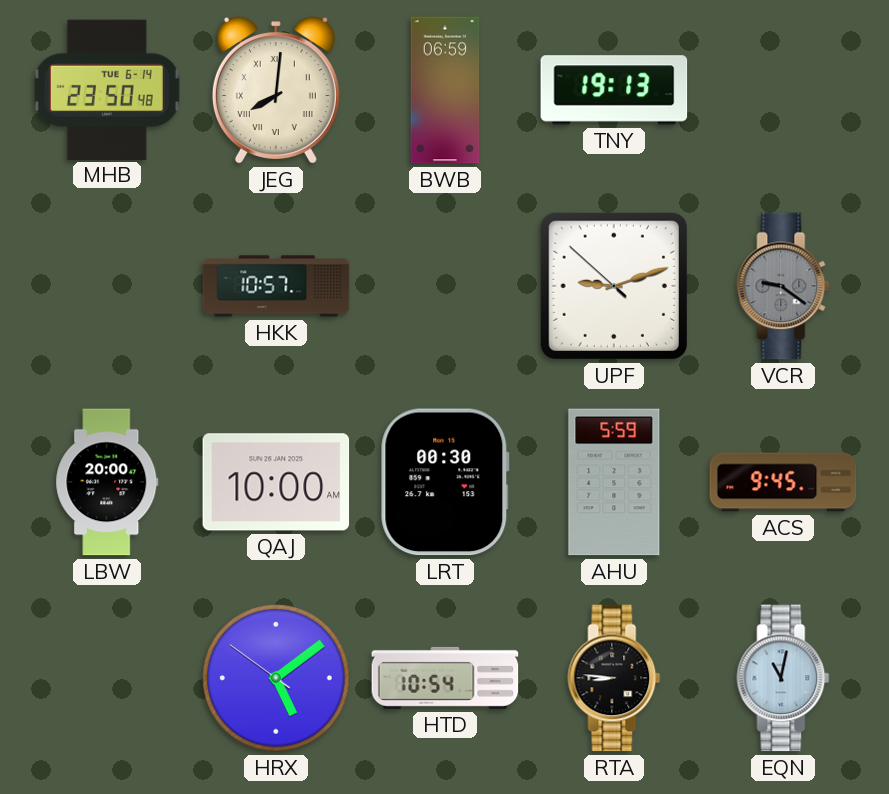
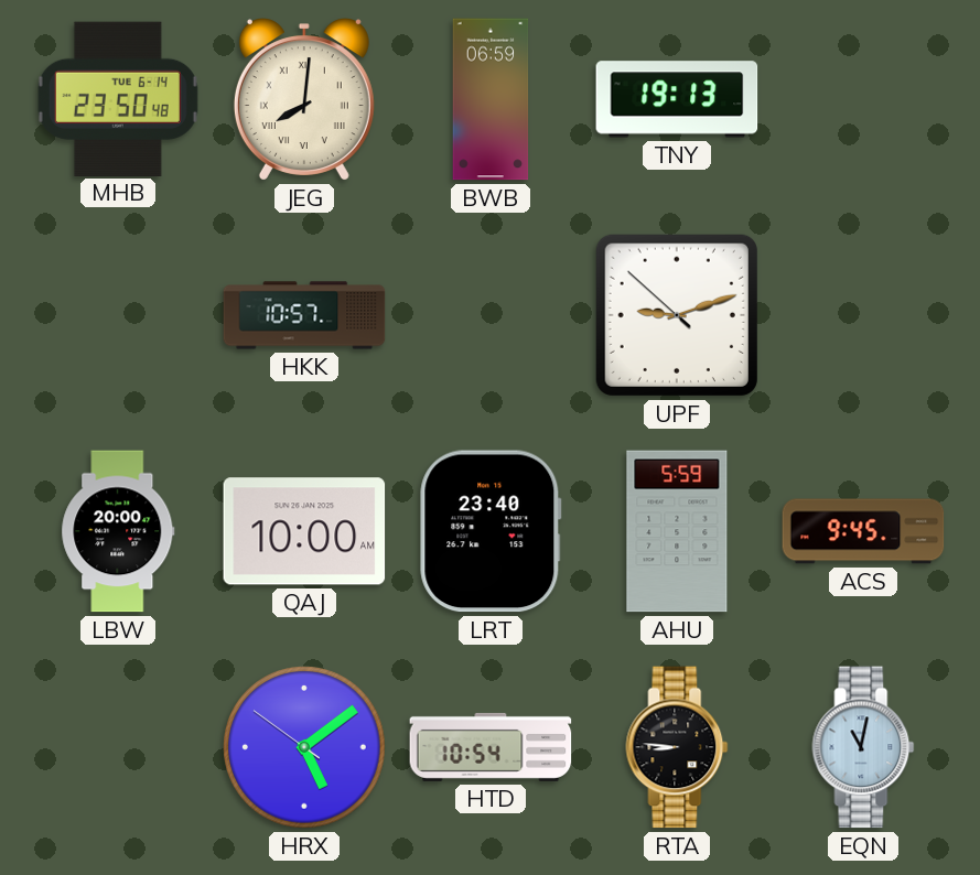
VCR: 9:21 -> none (783, 286)
LRT: 00:30 -> 23:40 (491, 531)
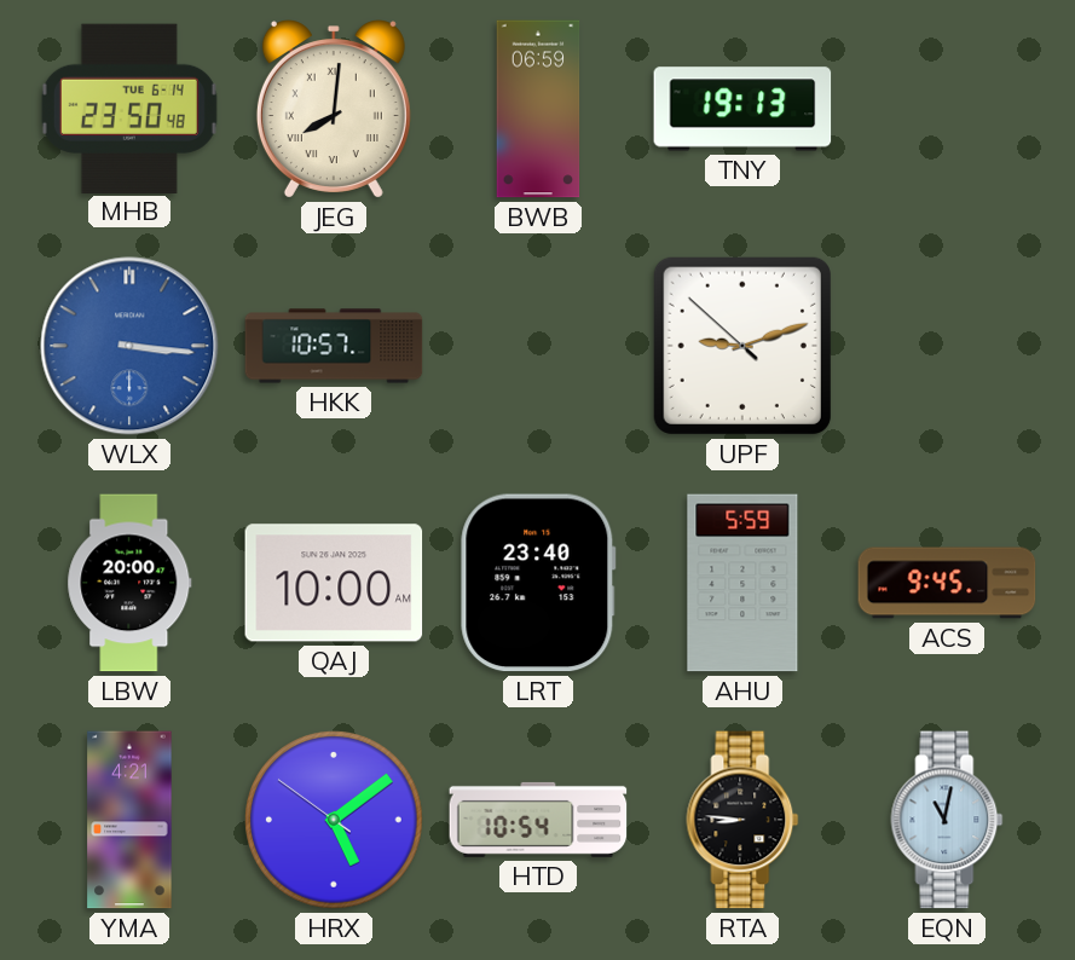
WLX: none -> 3:16 (129, 346)
YMA: none -> 4:21 (129, 820)
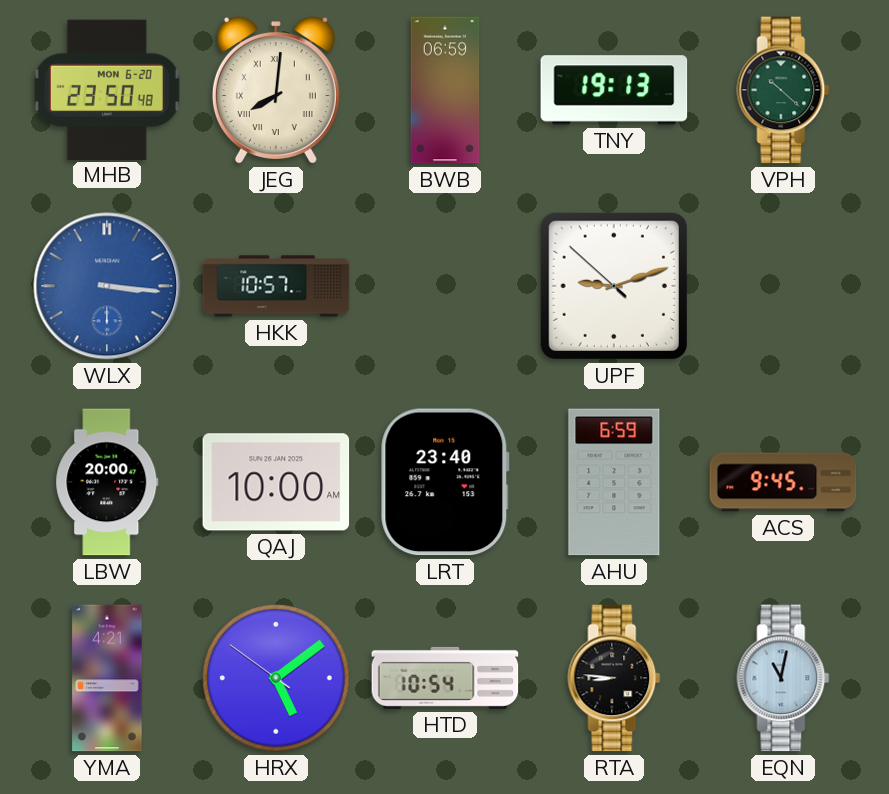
MHB date: TUE 6-14 -> MON 6-20 (107, 89)
VPH: none -> 10:22 (783, 90)
AHU: 5:59 -> 6:59 (614, 482)
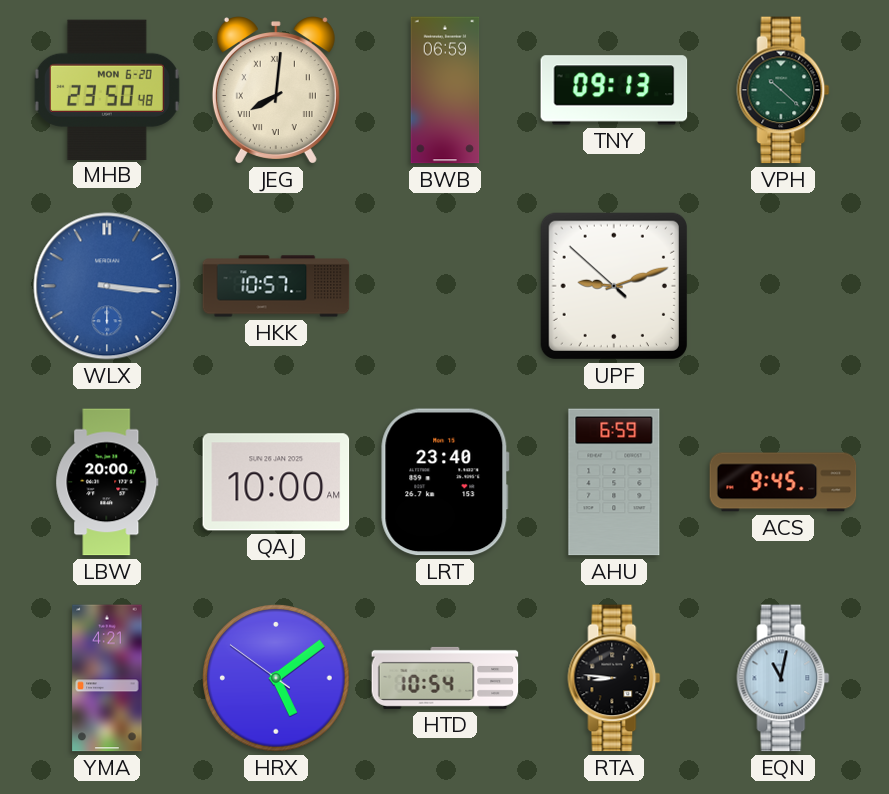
TNY: 19:13 -> 09:13 (614, 90)
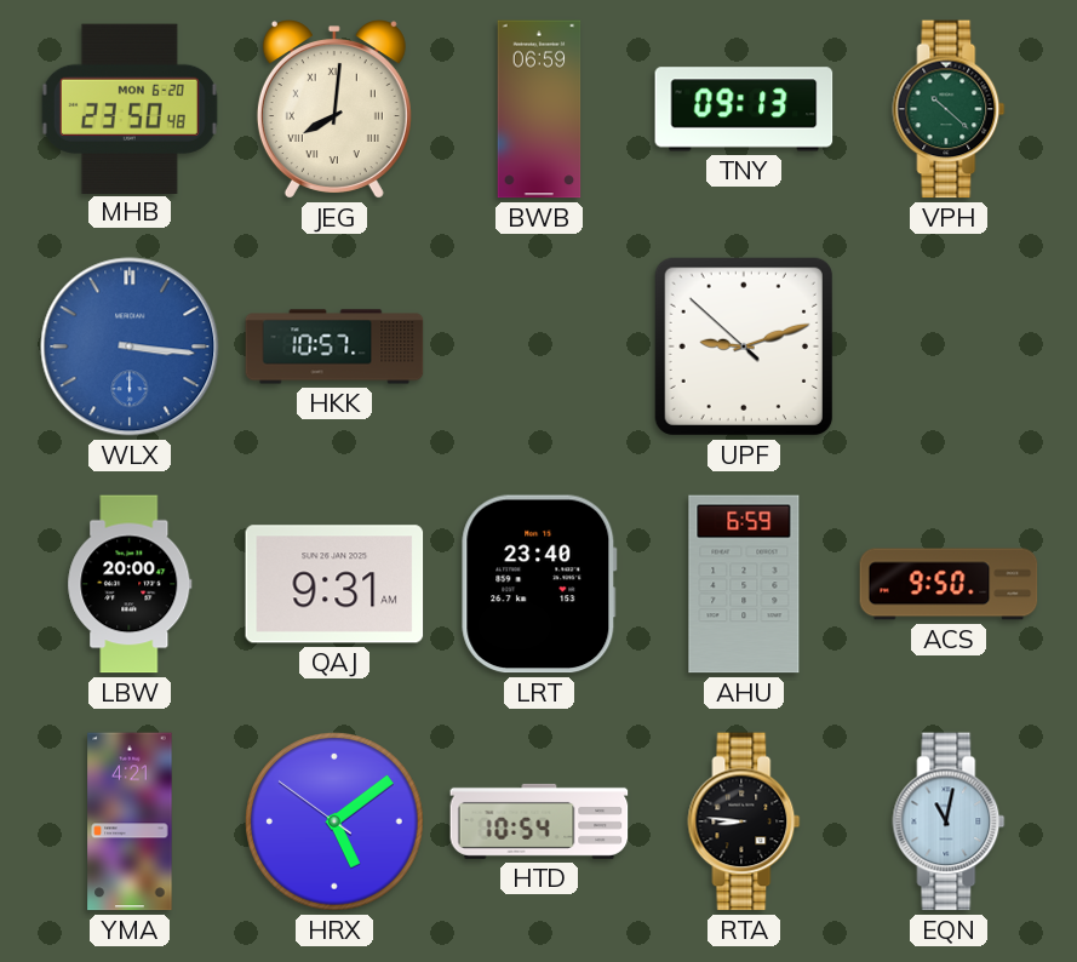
QAJ: 10:00 -> 9:31 (334, 584)
ACS: 9:45 -> 9:50 (949, 584)
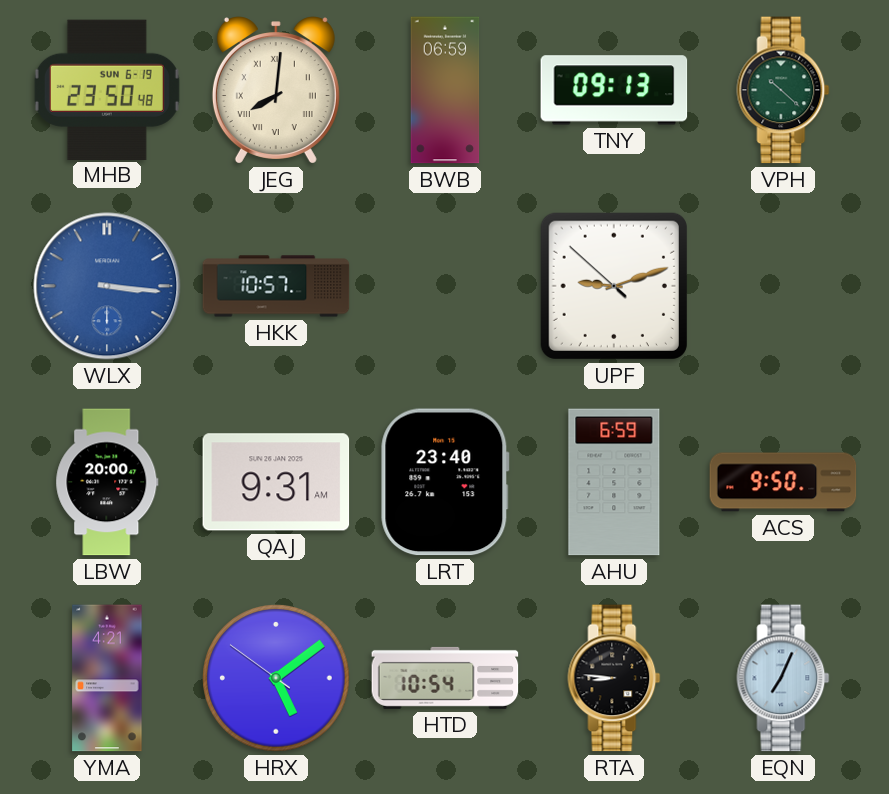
MHB date: MON 6-20 -> SUN 6-19 (107, 89)
EQN: 11:02 -> 7:04 (783, 678)
